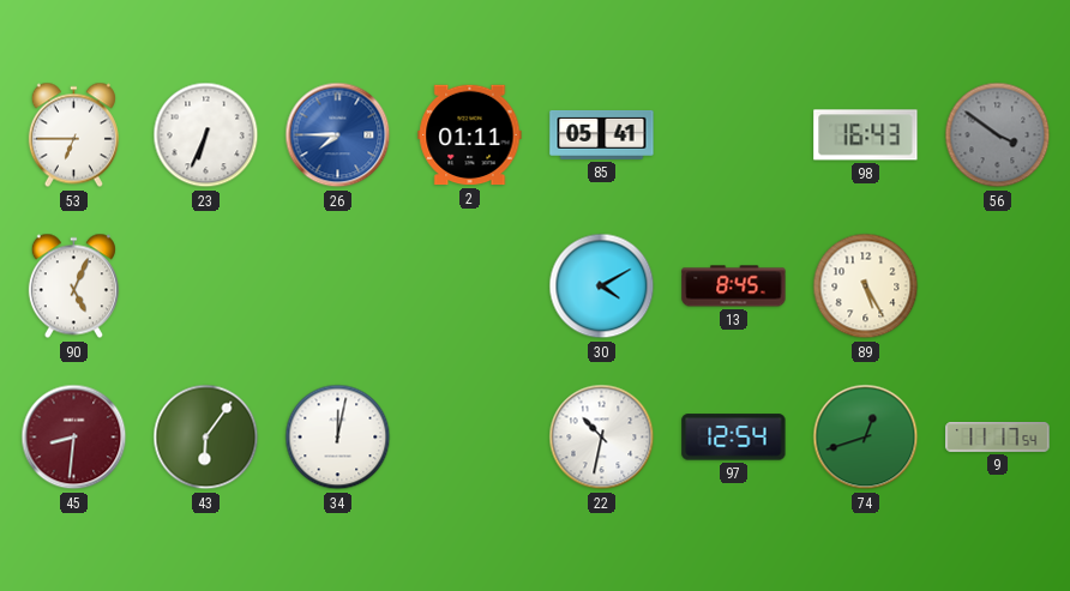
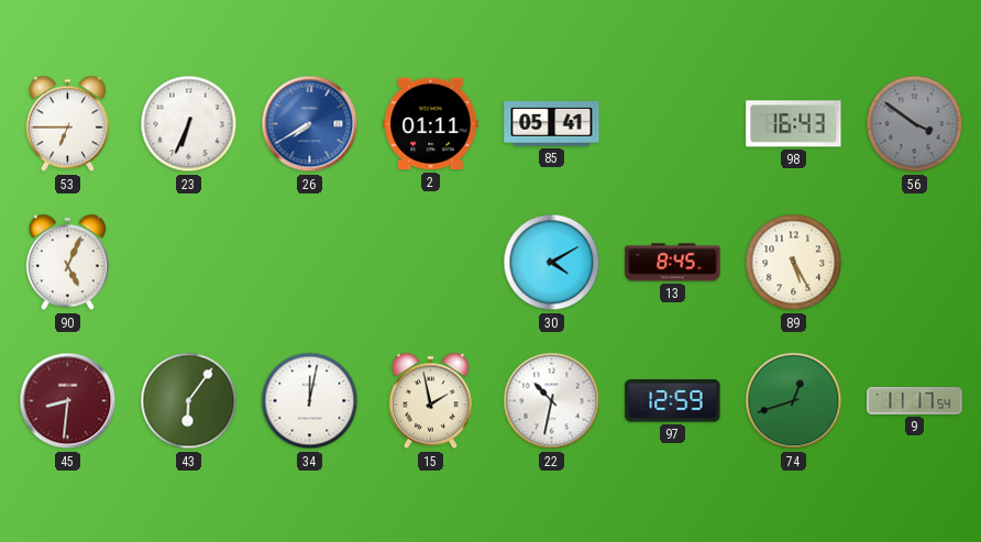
26: 7:45 -> 7:40 (310, 124)
15: none -> 1:58 (430, 401)
97: 12:54 -> 12:59 (673, 401)
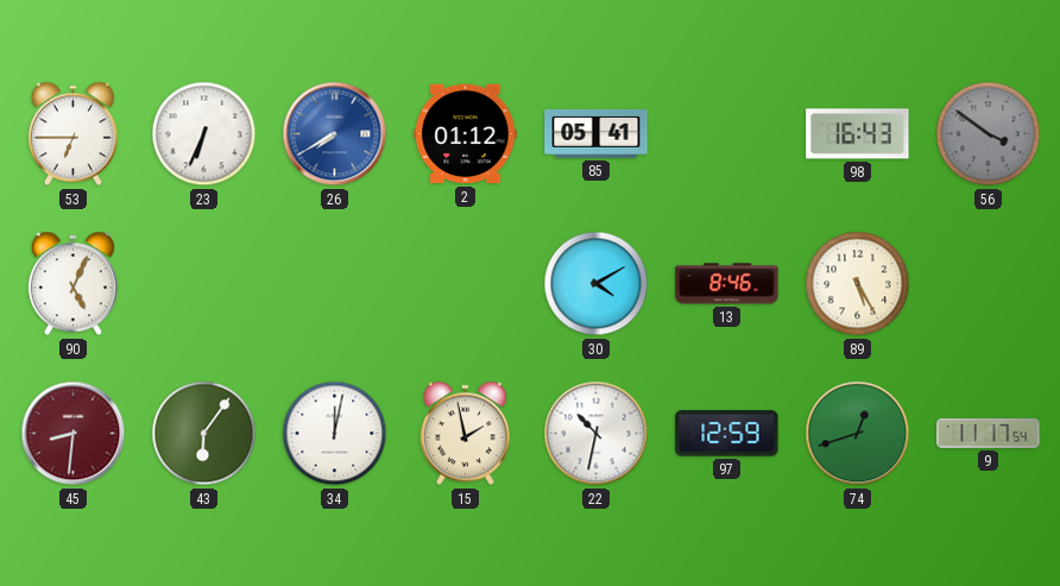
2: 01:11 -> 01:12 (466, 134)
13: 8:45 -> 8:46 (727, 284)
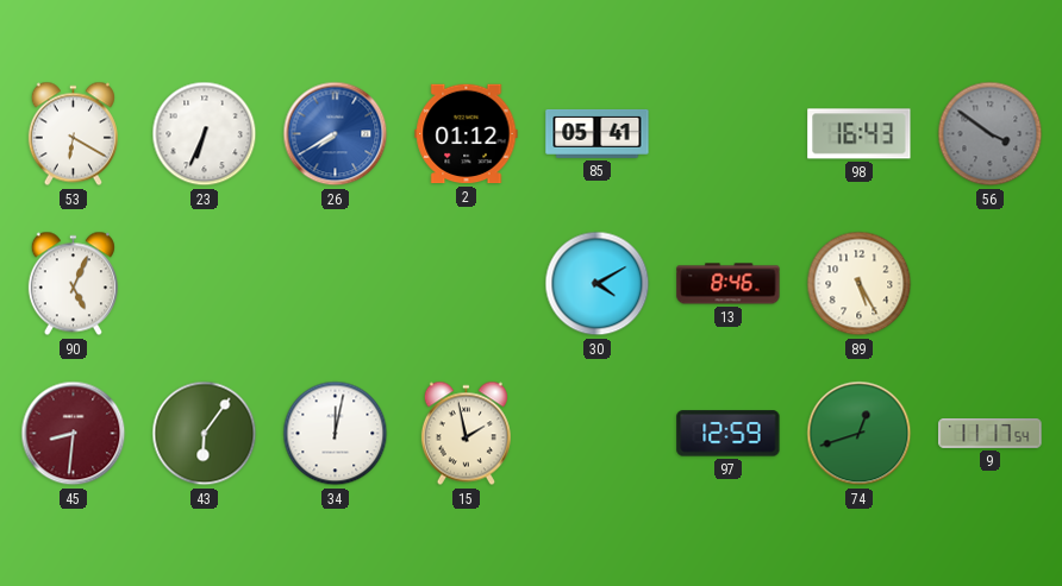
53: 6:45 -> 6:20 (73, 134)
22: 10:32 -> none (597, 434)
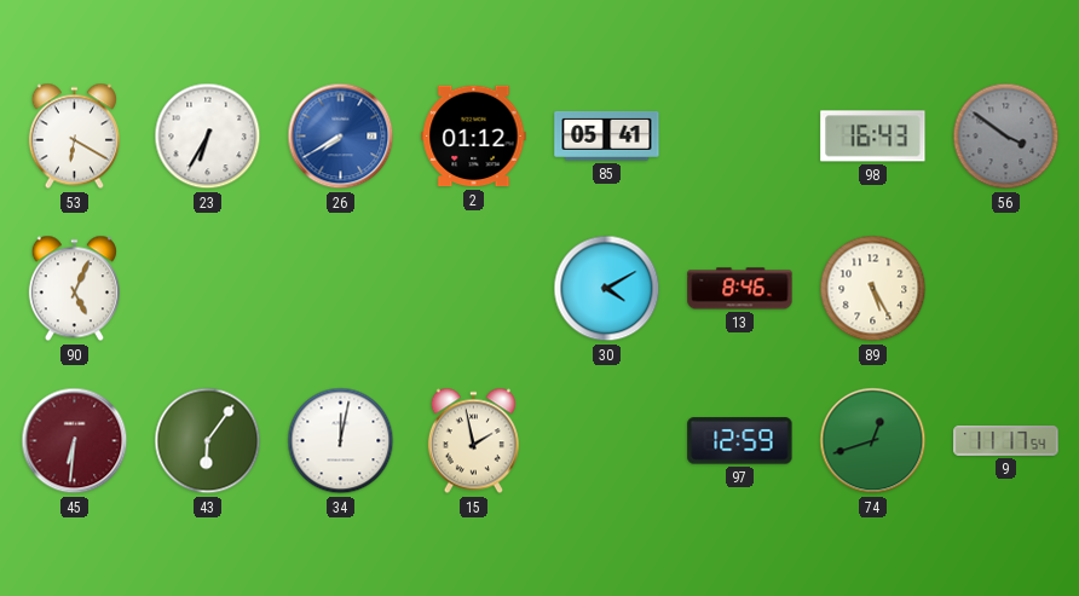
23: 6:34 -> 6:35 (208, 137)
45: 8:31 -> 6:31 (75, 441)
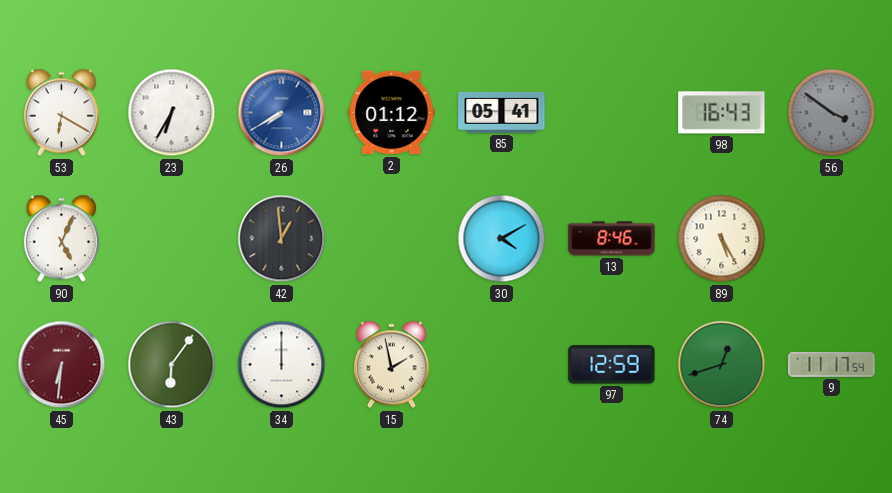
42: none -> 12:59 (282, 239)
34: 12:02 -> 12:00 (282, 365)
